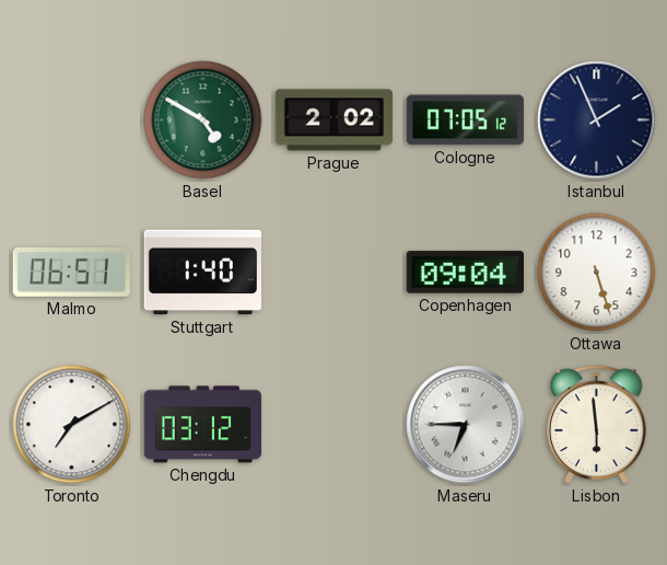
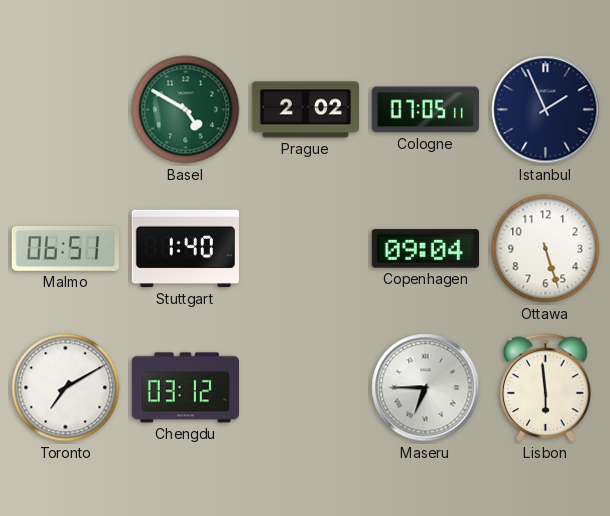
Cologne: 07:05:12 -> 07:05:11 (425, 110)
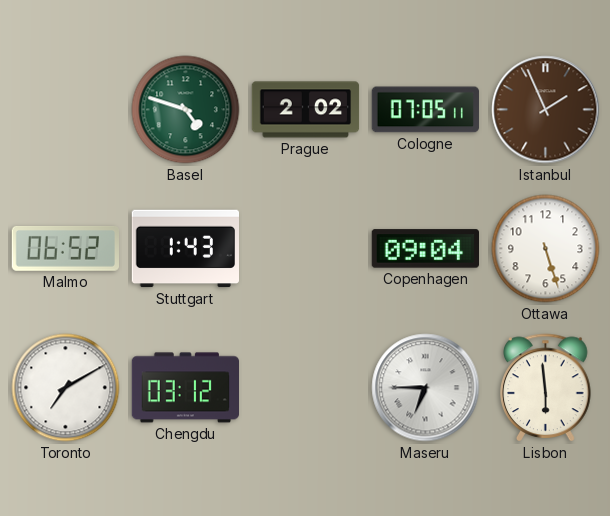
Basel: 4:50 -> 4:48 (186, 110)
Istanbul dial: navy -> brown (546, 110)
Malmo: 06:51 -> 06:52 (65, 248)
Stuttgart: 1:40 -> 1:43 (185, 249)
